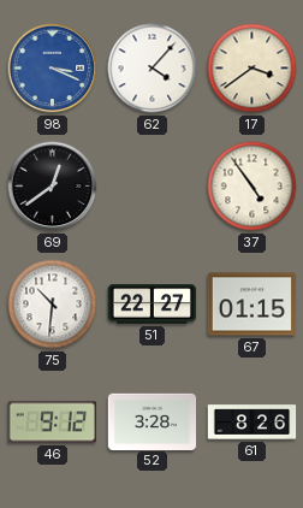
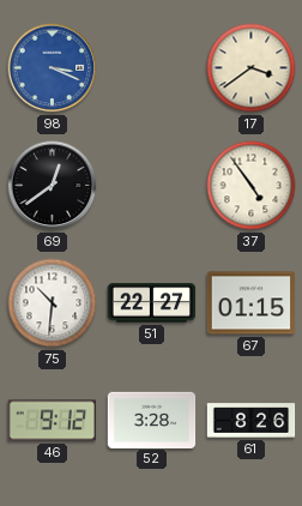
62: 4:07 -> none (153, 69)
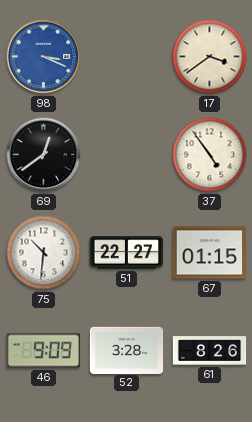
46: 9:12 -> 9:09 (43, 351)
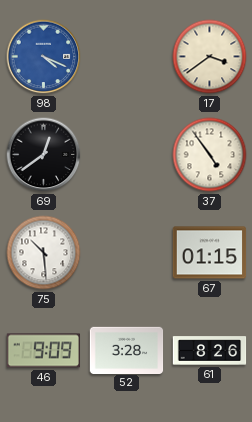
98: 3:19 -> 4:19 (44, 57)
75: 10:31 -> 10:29 (44, 253)
51: 22:27 -> none (127, 253)
